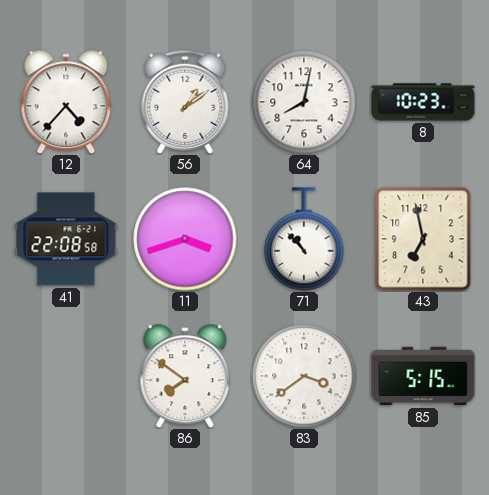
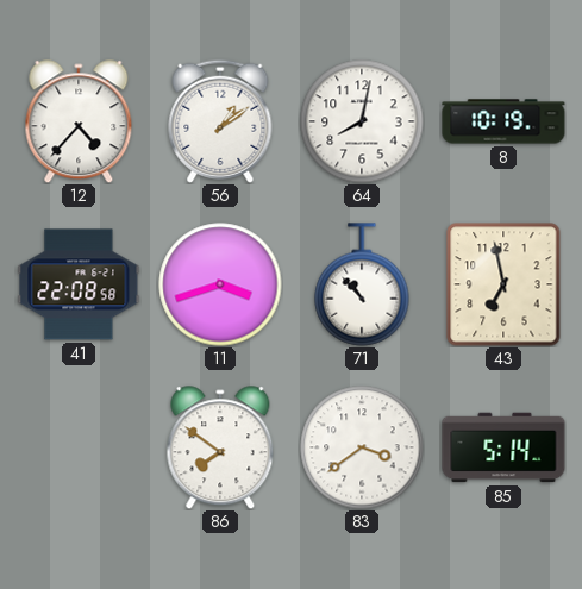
8: 10:23 -> 10:19 (503, 121)
85: 5:15 -> 5:14 (503, 447)
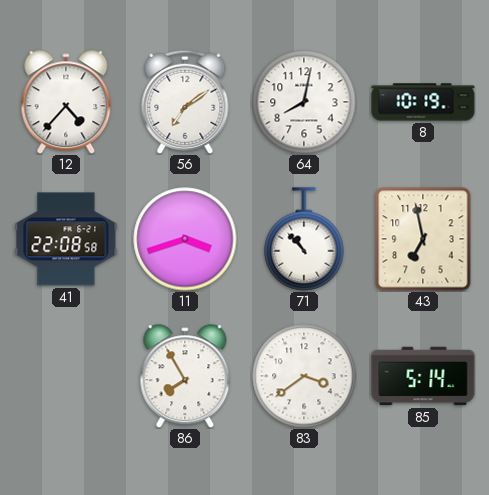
56: 1:09 -> 7:09 (185, 102)
86: 7:51 -> 7:55 (185, 376)
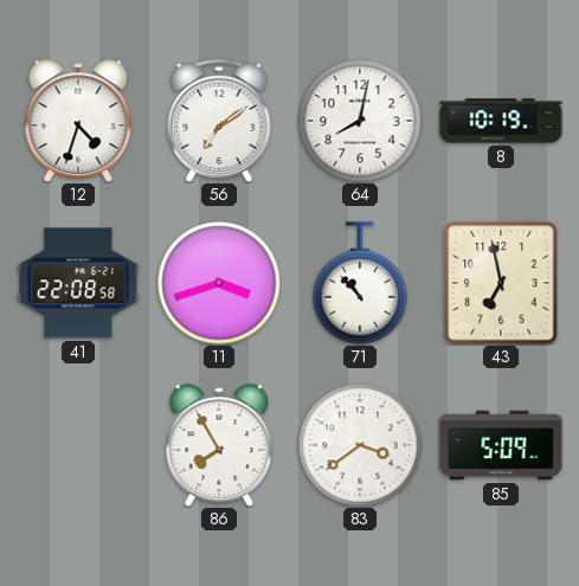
12: 4:37 -> 4:33 (78, 121)
85: 5:14 -> 5:09 (501, 445)
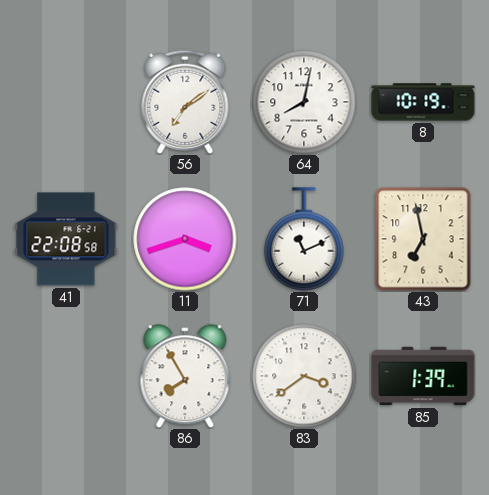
12: 4:33 -> none (78, 121)
71: 10:53 -> 11:11 (304, 239)
85: 5:09 -> 1:39 (423, 376)
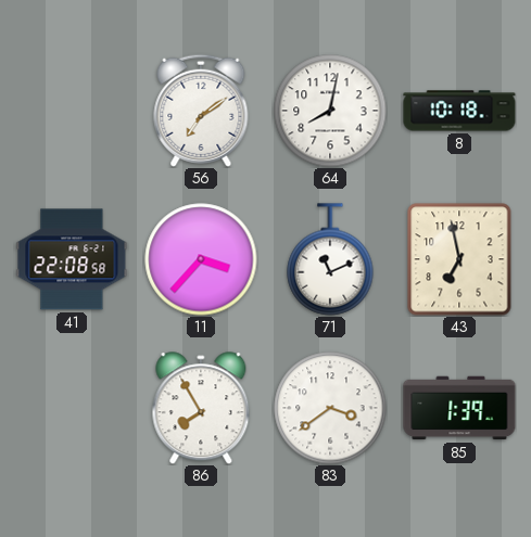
8: 10:19 -> 10:18 (459, 111)
11: 3:42 -> 3:37 (201, 259)
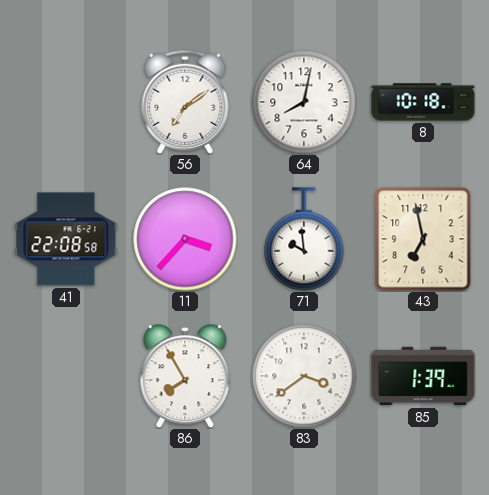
71: 11:11 -> 9:59 (304, 239)
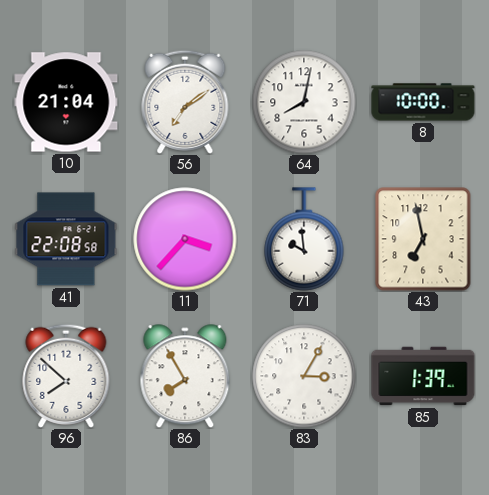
10: none -> 21:04 (66, 102)
8: 10:18 -> 10:00 (423, 102)
96: none -> 7:52 (66, 376)
83: 3:39 -> 3:05 (304, 376)
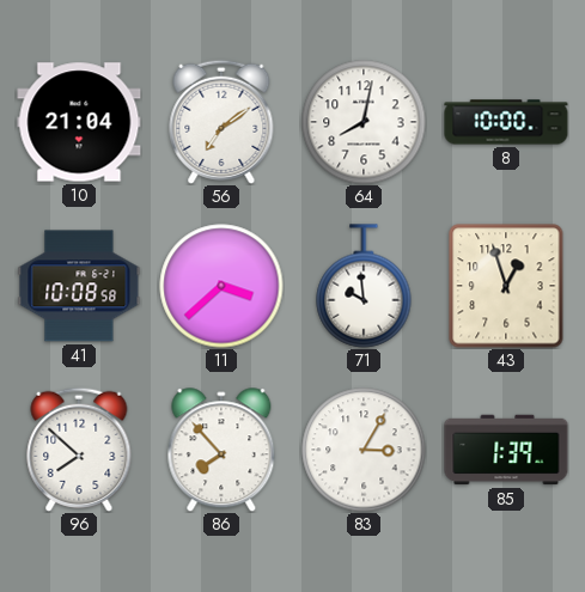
41: 22:08 -> 10:08 (79, 286)
11: 3:37 -> 3:38 (221, 286)
43: 6:58 -> 12:57 (506, 286)
86: 7:55 -> 7:53 (221, 450)
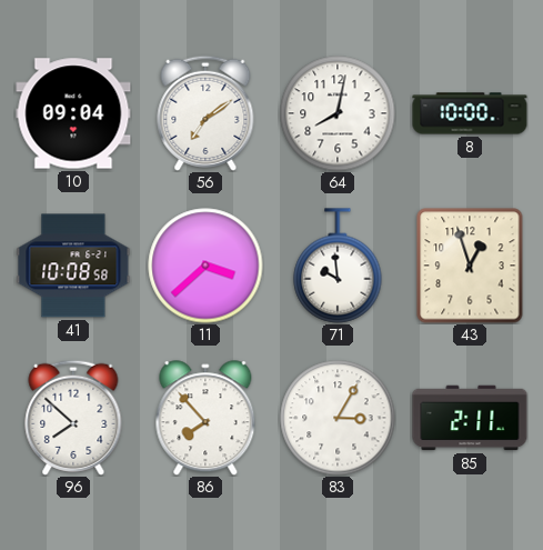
10: 21:04 -> 09:04 (73, 113)
85: 1:39 -> 2:11 (470, 418)
